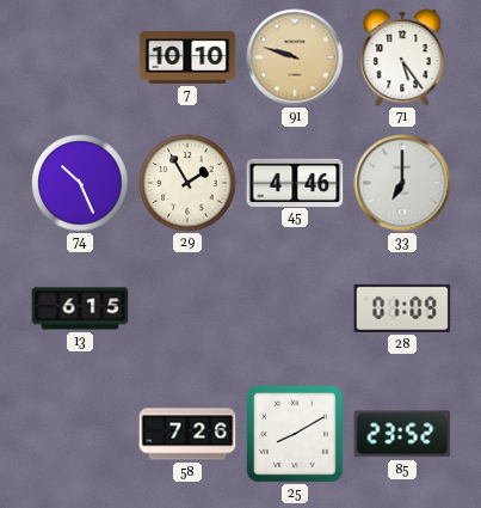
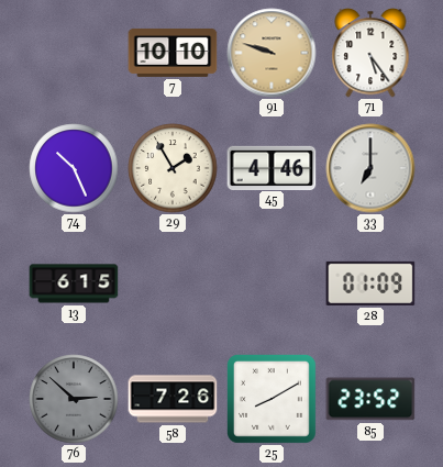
76: none -> 2:52 (74, 399)
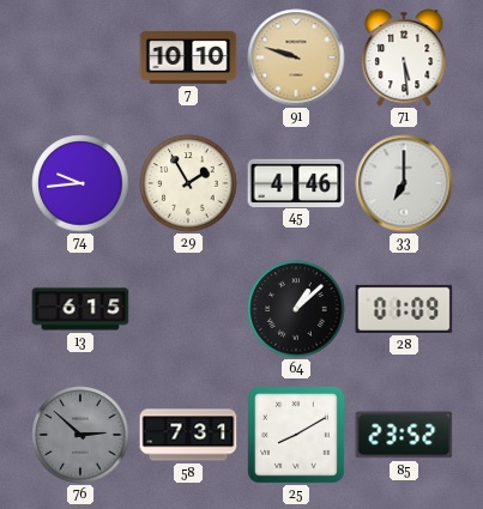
71: 5:24 -> 5:29 (404, 57)
74: 10:26 -> 9:44 (80, 183)
64: none -> 1:08 (296, 309)
58: 7:26 -> 7:31 (188, 435)
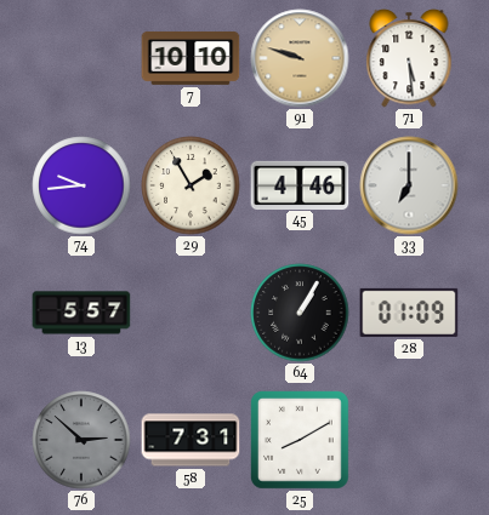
13: 6:15 -> 5:57 (81, 313)
64: 1:08 -> 1:05 (300, 313)
85: 23:52 -> none (404, 435)
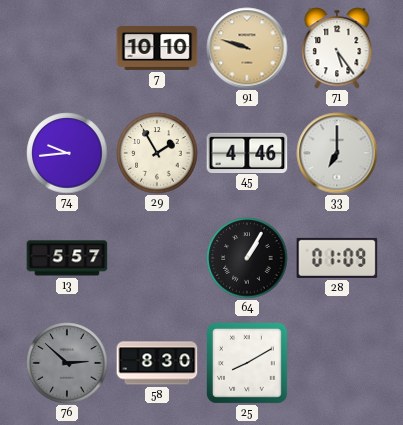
71: 5:29 -> 5:24 (337, 48)
58: 7:31 -> 8:30 (157, 363)
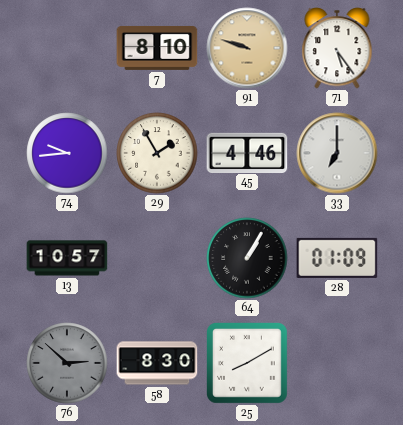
7: 10:10 -> 8:10 (157, 48)
13: 5:57 -> 10:57 (67, 258)
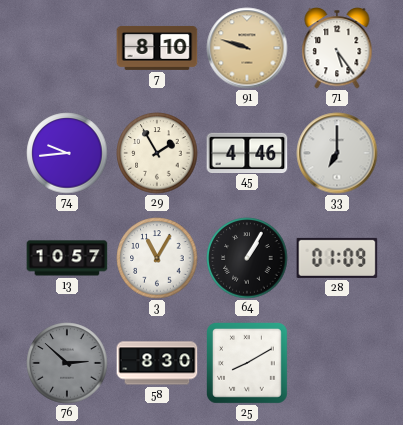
3: none -> 11:05 (157, 258)
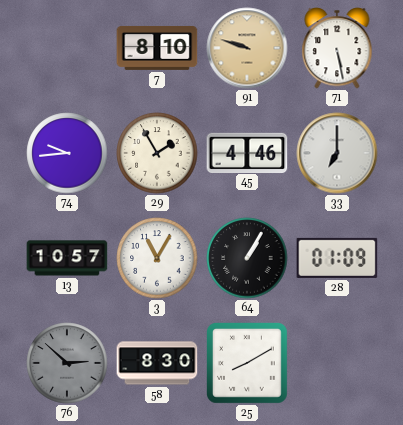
71: 5:24 -> 5:28 (337, 48)
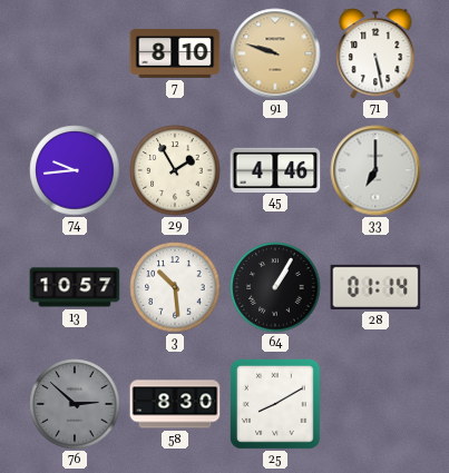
3: 11:05 -> 10:29 (175, 287)
28: 01:09 -> 01:14 (375, 287)
